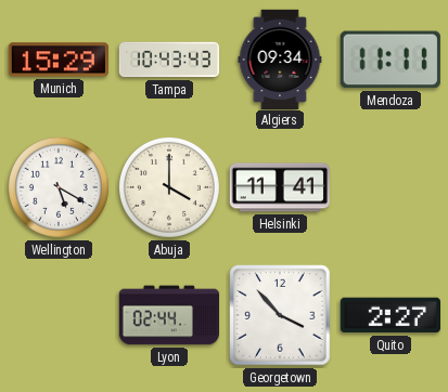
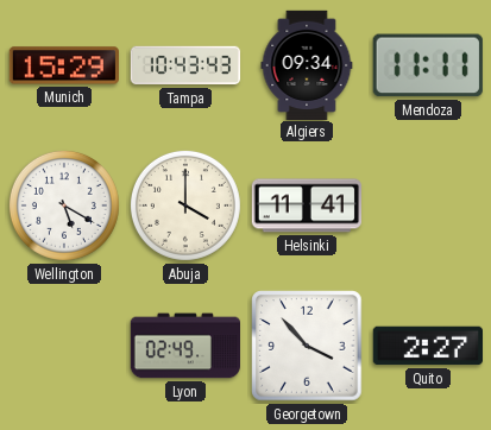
Lyon: 02:44 -> 02:49 (184, 346)
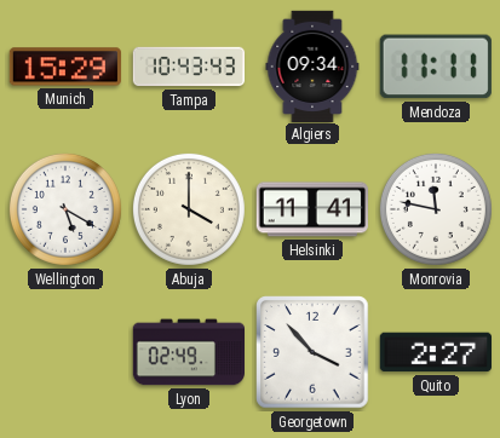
Monrovia: none -> 11:47 (436, 209)
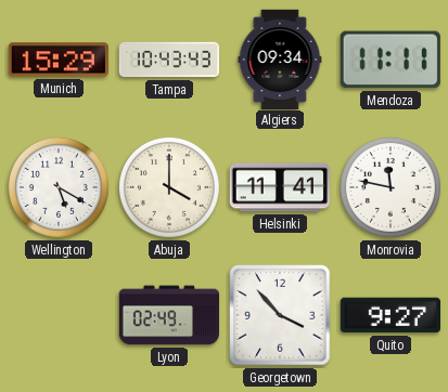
Quito: 2:27 -> 9:27 (389, 315)
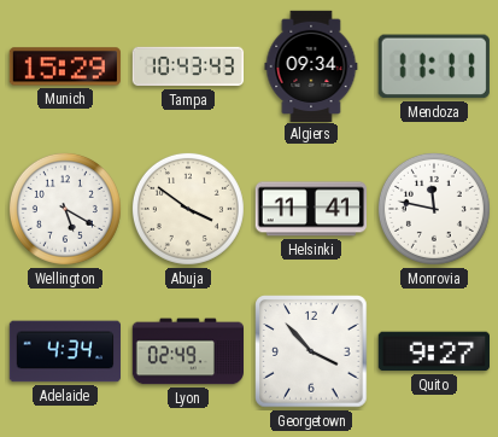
Abuja: 4:00 -> 3:51 (188, 209)
Adelaide: none -> 4:34 (64, 351)
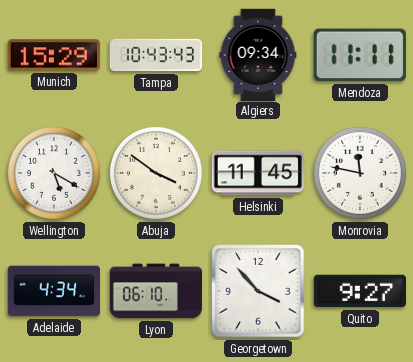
Helsinki: 11:41 -> 11:45 (257, 173)
Lyon: 02:49 -> 06:10 (155, 291)
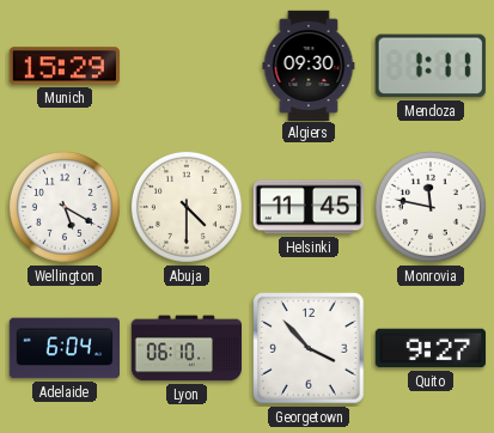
Tampa: 10:43 -> none (156, 55)
Algiers: 09:34 -> 09:30 (309, 65)
Mendoza: 11:11 -> 1:11 (431, 66)
Abuja: 3:51 -> 4:30 (187, 207)
Adelaide: 4:34 -> 6:04 (63, 348)
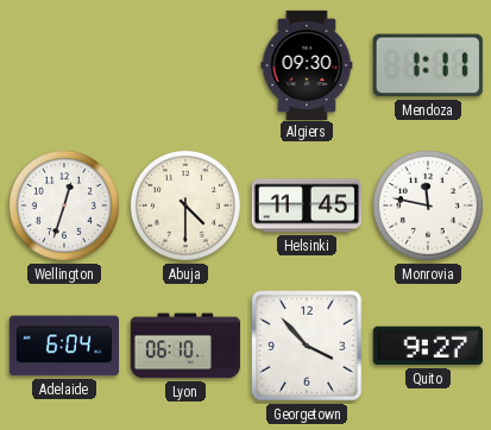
Munich: 15:29 -> none (65, 66)
Wellington: 5:20 -> 12:33 (64, 205)
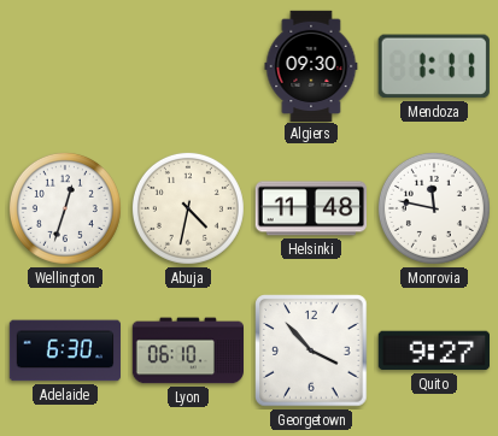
Abuja: 4:30 -> 4:32 (188, 208)
Helsinki: 11:45 -> 11:48 (310, 208)
Adelaide: 6:04 -> 6:30 (64, 350)
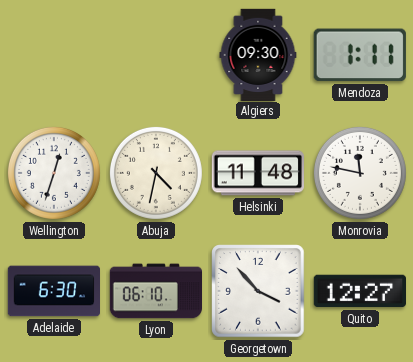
Quito: 9:27 -> 12:27 (359, 291)
